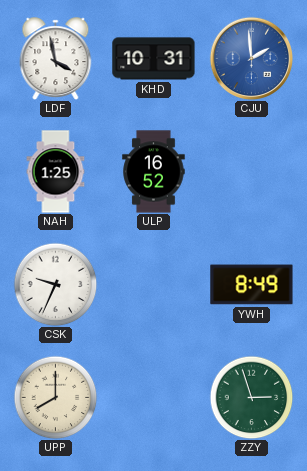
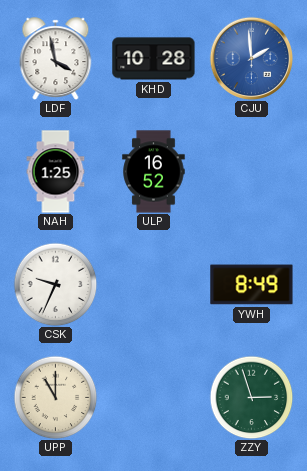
KHD: 10:31 -> 10:28 (154, 59)
UPP: 8:00 -> 11:00 (55, 397)
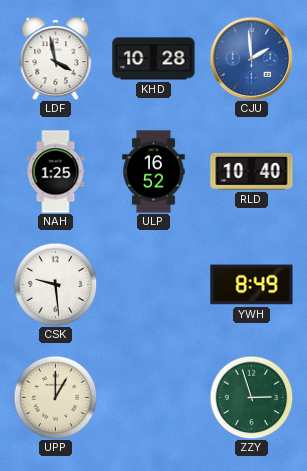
RLD: none -> 10:40 (252, 171)
CSK: 9:34 -> 9:29 (55, 284)
UPP: 11:00 -> 1:00 (55, 397)
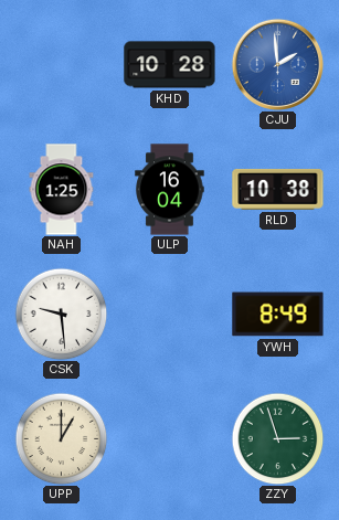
LDF: 3:58 -> none (56, 58)
ULP: 16:52 -> 16:04 (170, 190)
RLD: 10:40 -> 10:38 (278, 189)
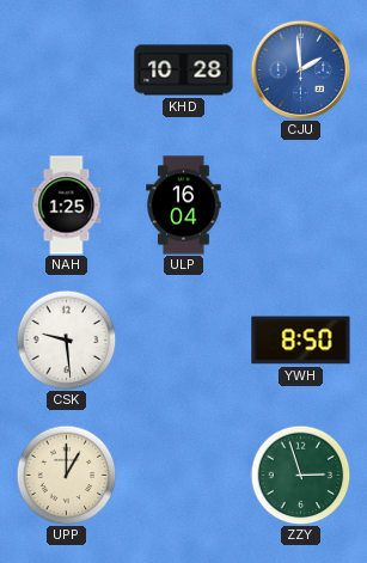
RLD: 10:38 -> none (278, 189)
YWH: 8:49 -> 8:50 (301, 341)
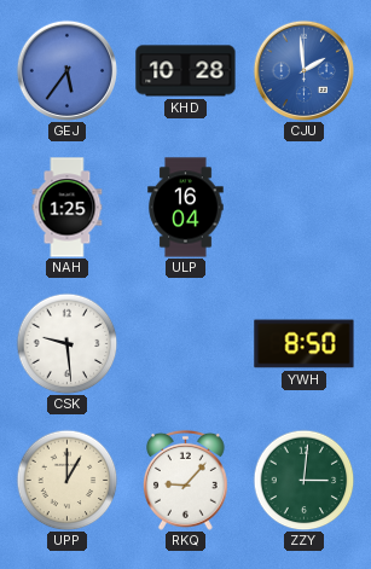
GEJ: none -> 5:36 (66, 70)
RKQ: none -> 9:07 (185, 480)
ZZY: 2:57 -> 3:01 (303, 480)
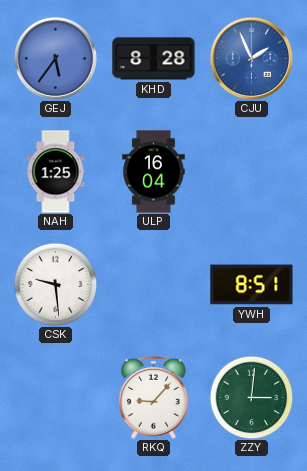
KHD: 10:28 -> 8:28 (154, 59)
CJU: 1:59 -> 1:56 (251, 58)
YWH: 8:50 -> 8:51 (252, 285)
UPP: 1:00 -> none (66, 480)
